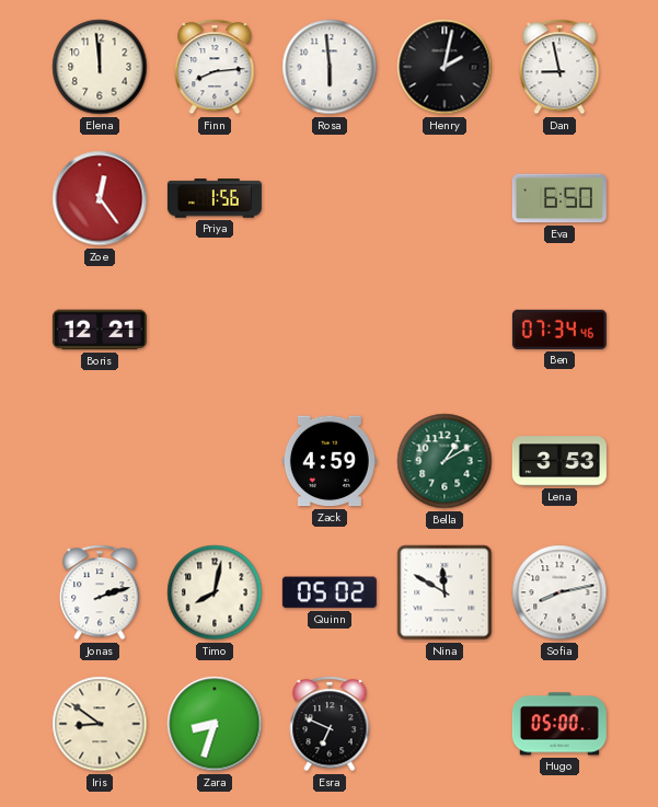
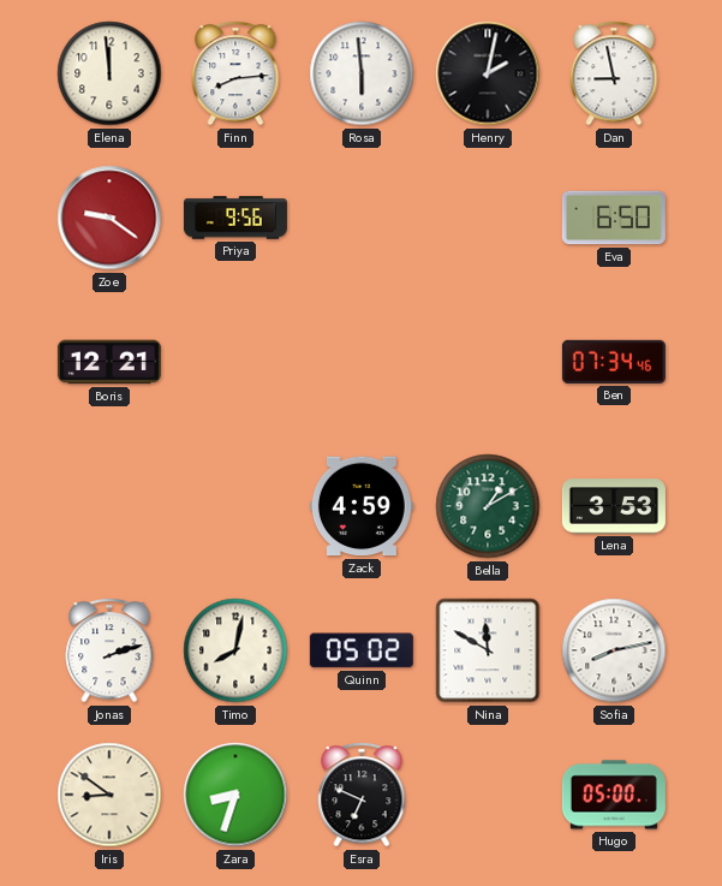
Zoe: 12:24 -> 9:21 (109, 218)
Priya: 1:56 -> 9:56 (235, 218)
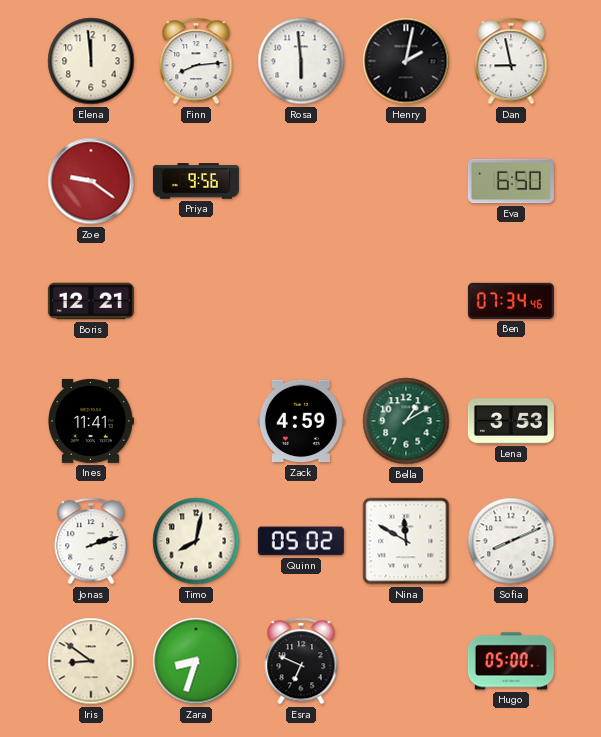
Ines: none -> 11:41 (90, 421)
Sofia: 8:13 -> 8:11 (511, 541)
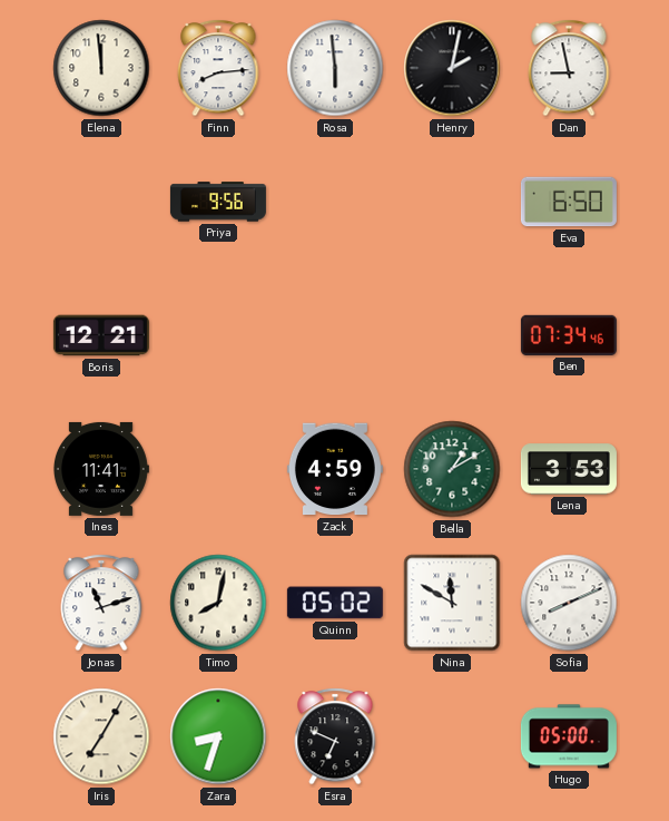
Zoe: 9:21 -> none (91, 181)
Jonas: 2:12 -> 11:12 (101, 603)
Iris: 8:51 -> 7:05 (101, 736)
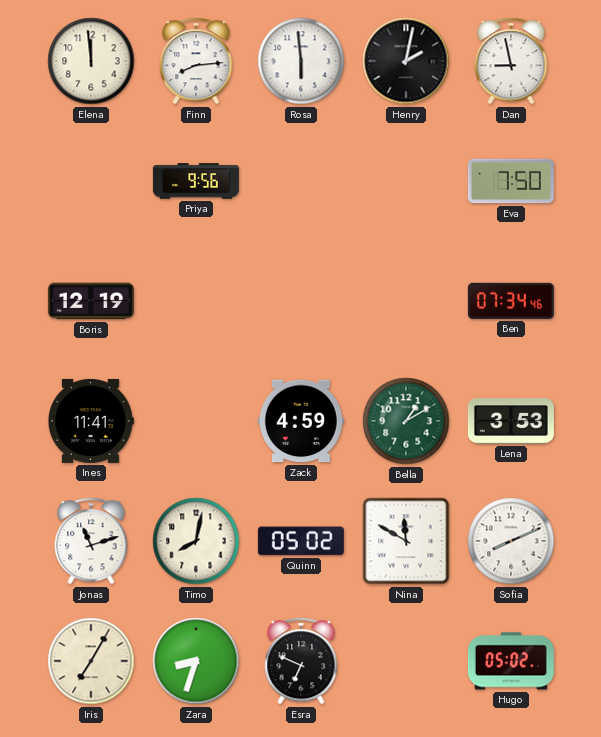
Eva: 6:50 -> 7:50 (511, 181)
Boris: 12:21 -> 12:19 (91, 301)
Hugo: 05:00 -> 05:02 (511, 661)
